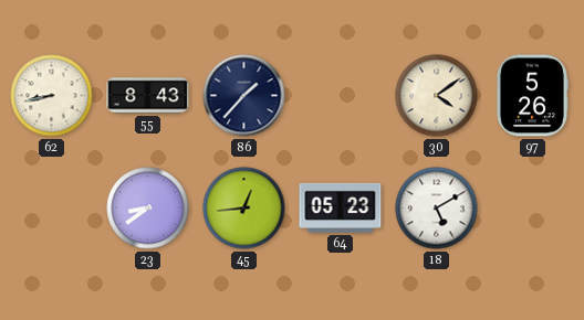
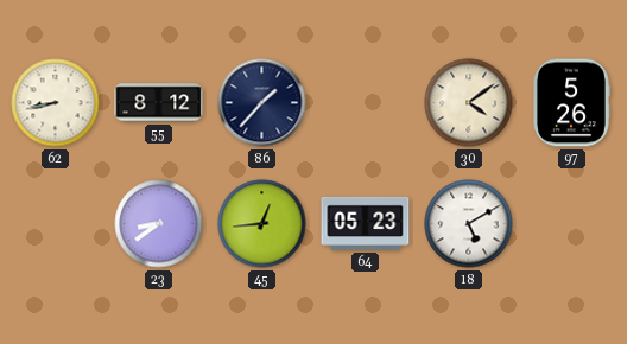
55: 8:43 -> 8:12 (159, 103)
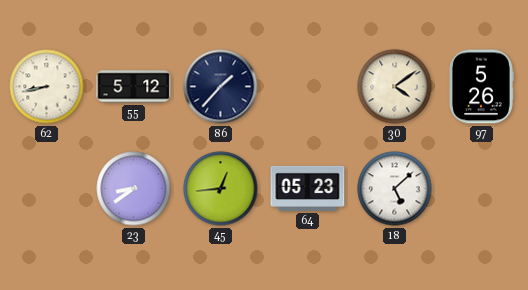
55: 8:12 -> 5:12 (134, 87)
18: 5:10 -> 5:08 (395, 189)
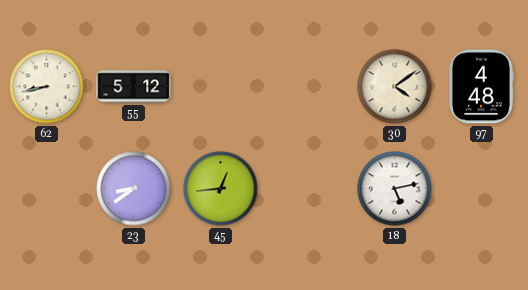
86: 1:37 -> none (221, 87)
97: 5:26 -> 4:48 (481, 87)
64: 05:23 -> none (308, 188)
18: 5:08 -> 5:13 (395, 189)
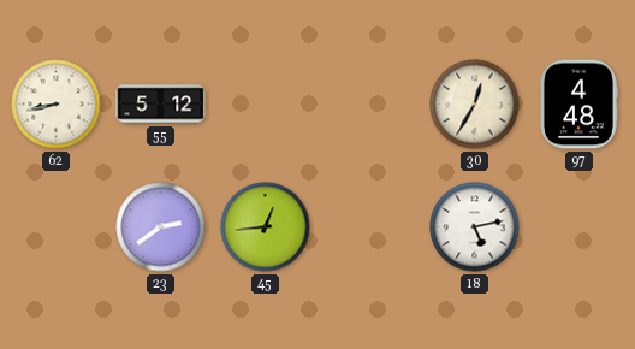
30: 4:09 -> 12:35 (475, 105)
23: 8:39 -> 2:39 (161, 227)
